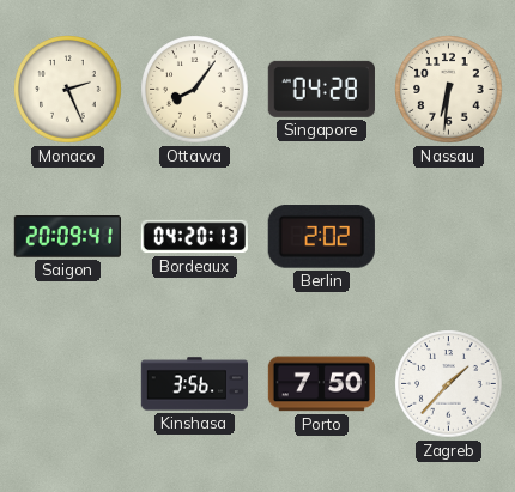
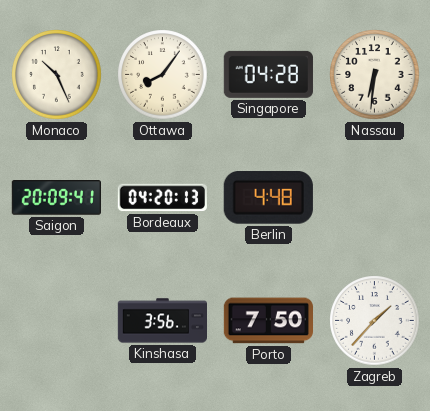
Monaco: 2:26 -> 10:26 (57, 75)
Berlin: 2:02 -> 4:48 (268, 198)
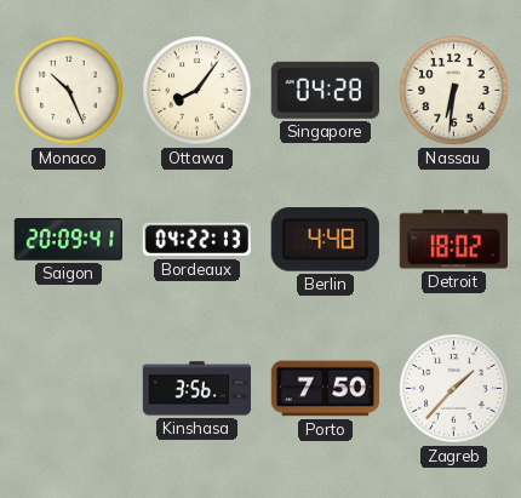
Bordeaux: 04:20 -> 04:22 (196, 240)
Detroit: none -> 18:02 (453, 240)
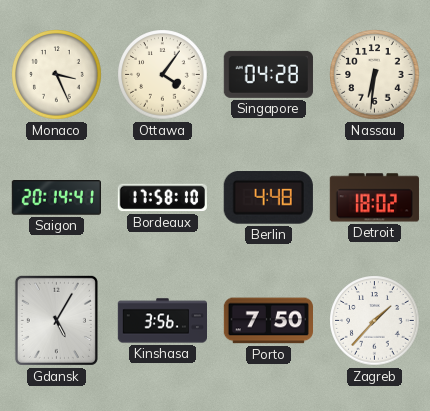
Monaco: 10:26 -> 3:26 (57, 75)
Ottawa: 8:06 -> 4:06 (163, 75)
Saigon: 20:09 -> 20:14 (56, 198)
Bordeaux: 04:22 -> 17:58 (162, 198)
Gdansk: none -> 5:05 (56, 320)
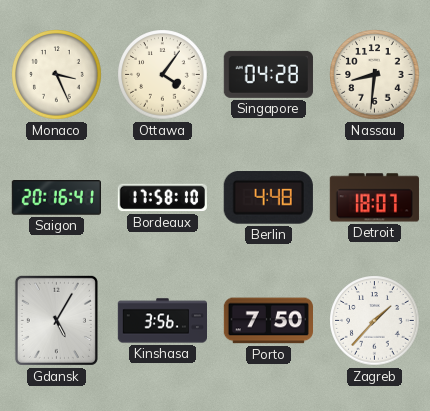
Nassau: 6:31 -> 8:31 (375, 75)
Saigon: 20:14 -> 20:16 (56, 198)
Detroit: 18:02 -> 18:07 (374, 198)
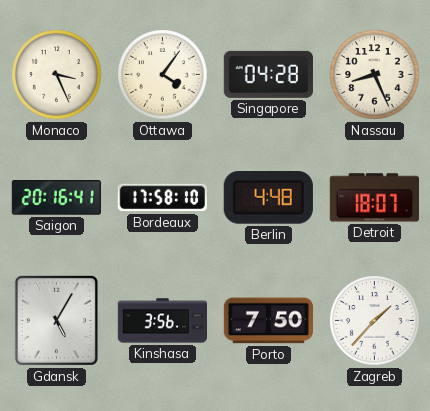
Nassau: 8:31 -> 8:26 (375, 75)
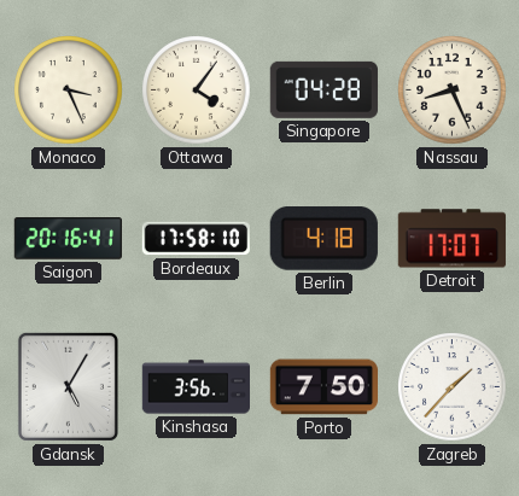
Berlin: 4:48 -> 4:18 (323, 239)
Detroit: 18:07 -> 17:07 (451, 239)
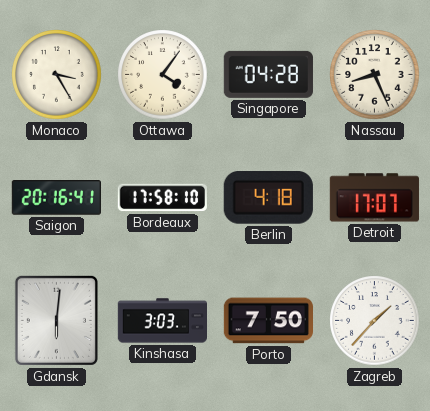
Monaco: 3:26 -> 3:25 (57, 75)
Gdansk: 5:05 -> 6:01 (56, 320)
Kinshasa: 3:56 -> 3:03 (162, 321)
